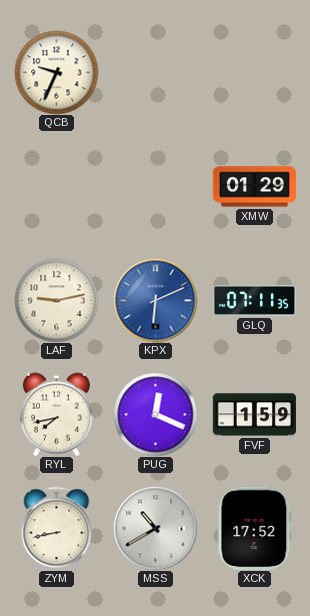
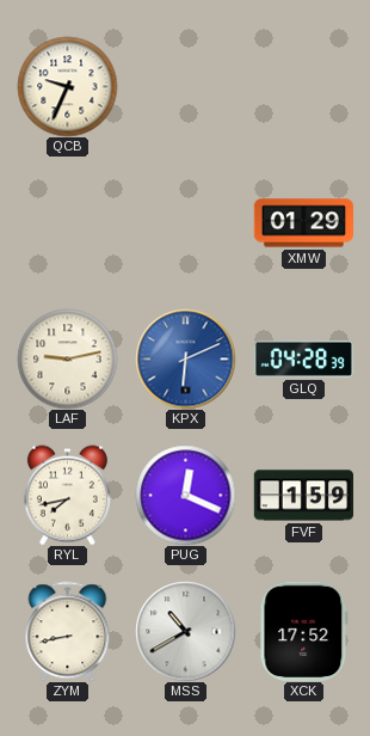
GLQ: 07:11 -> 04:28 (303, 358)
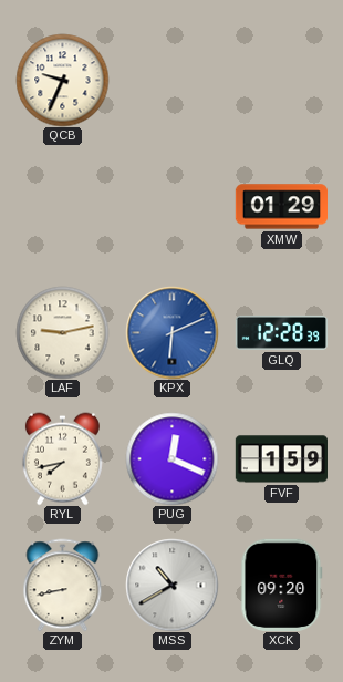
GLQ: 04:28 -> 12:28 (281, 332)
XCK: 17:52 -> 09:20 (282, 585)
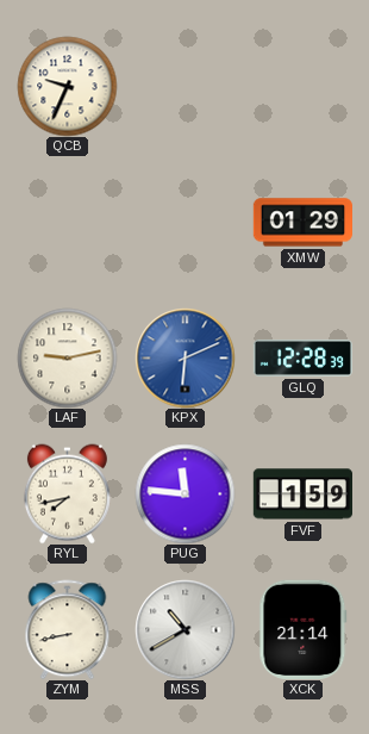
PUG: 12:19 -> 11:46 (185, 493)
XCK: 09:20 -> 21:14 (304, 629)
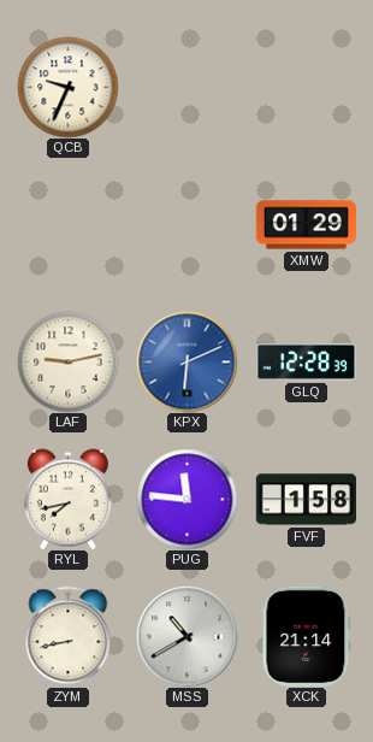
FVF: 1:59 -> 1:58 (306, 500)
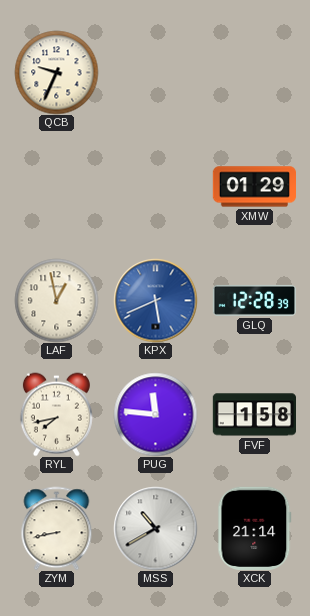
LAF: 9:13 -> 12:58 (56, 300)
KPX: 6:11 -> 5:41 (155, 300)
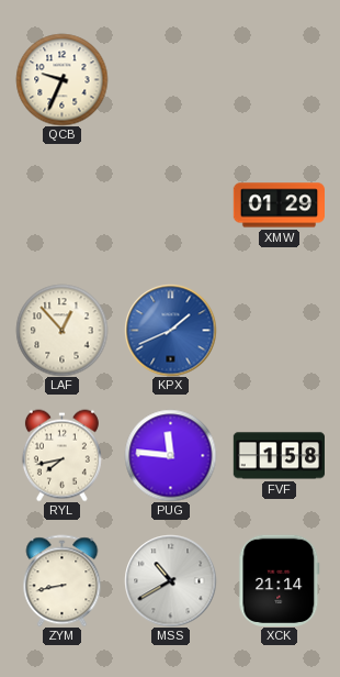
LAF: 12:58 -> 12:53 (61, 330)
KPX: 5:41 -> 1:41 (170, 330)
GLQ: 12:28 -> none (254, 300)
